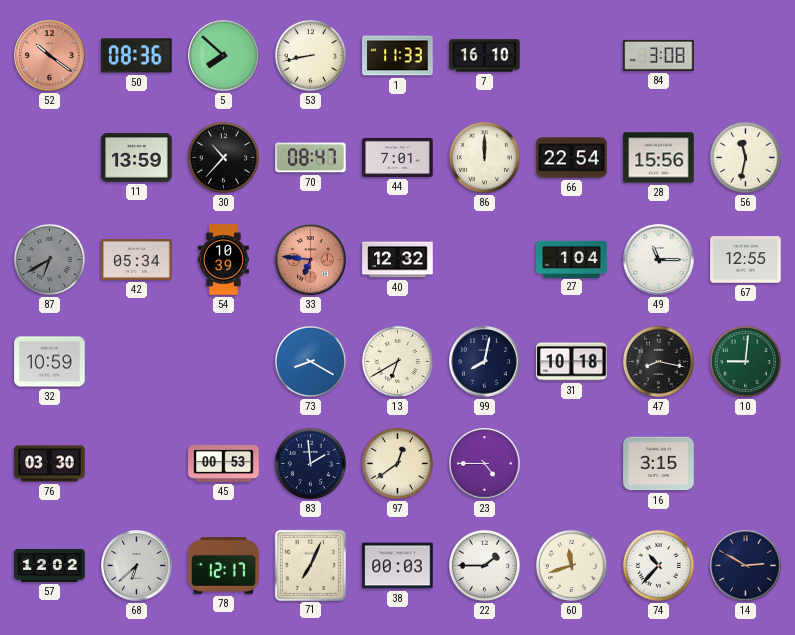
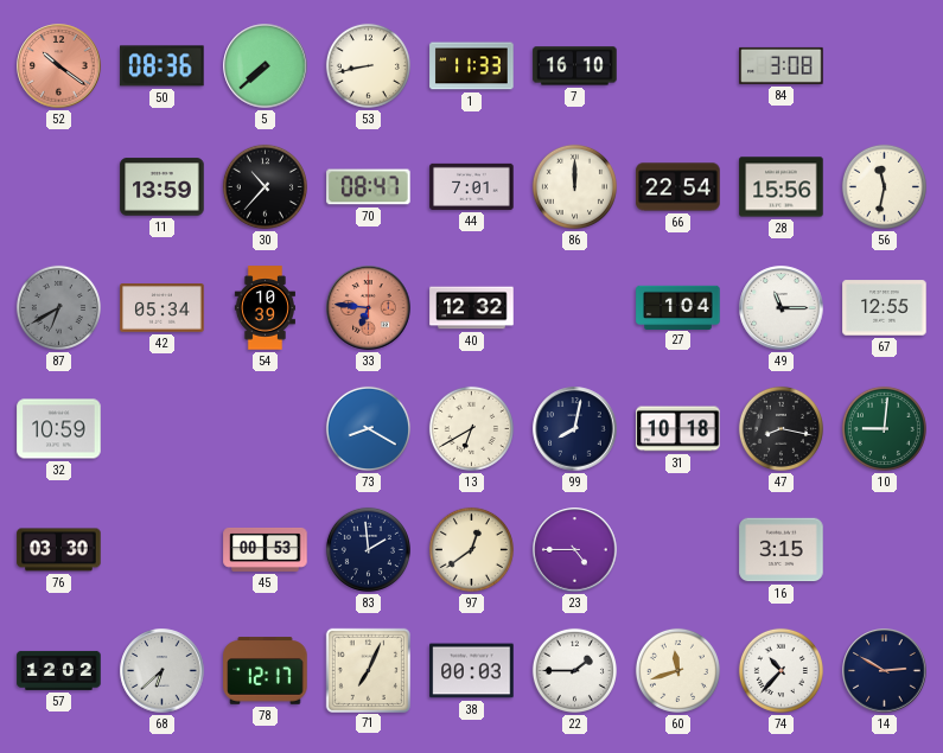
5: 7:52 -> 7:38 (266, 66)
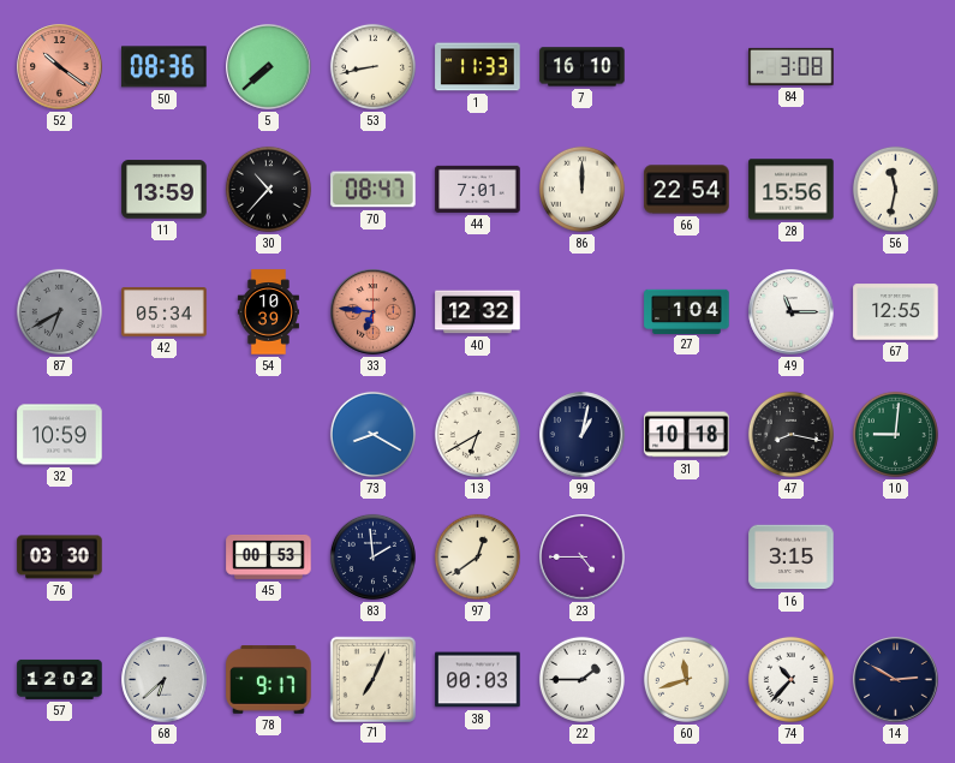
99: 8:02 -> 1:02 (583, 435)
78: 12:17 -> 9:17 (269, 680)
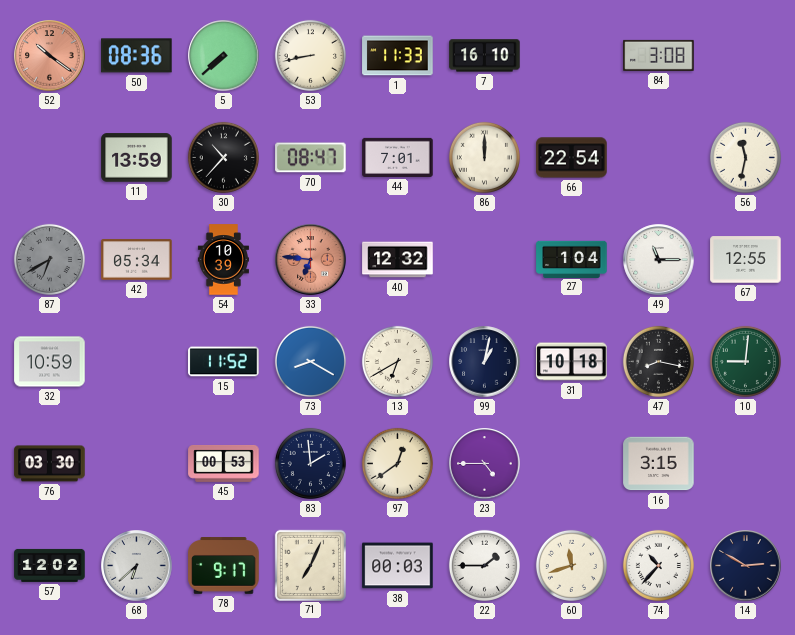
28: 15:56 -> none (792, 190)
15: none -> 11:52 (224, 362)
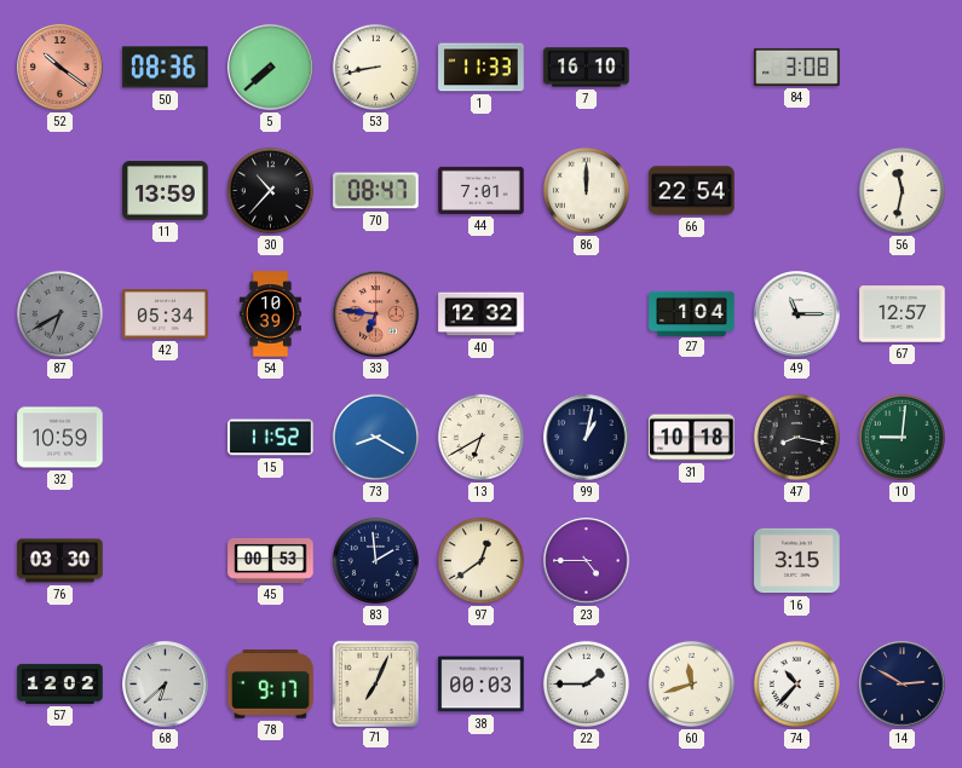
67: 12:55 -> 12:57 (903, 314)
